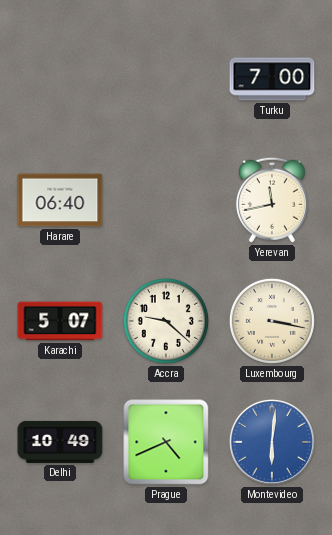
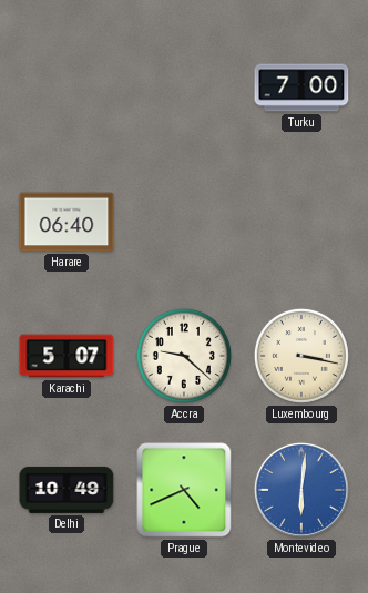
Yerevan: 11:43 -> none (272, 200)
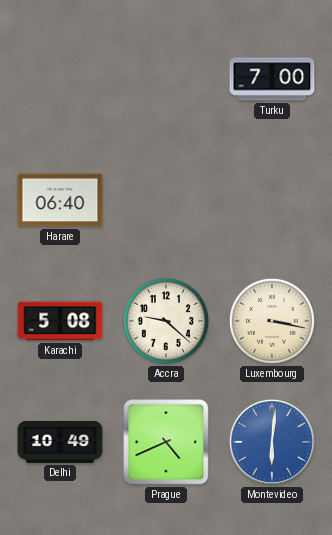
Karachi: 5:07 -> 5:08 (60, 321)
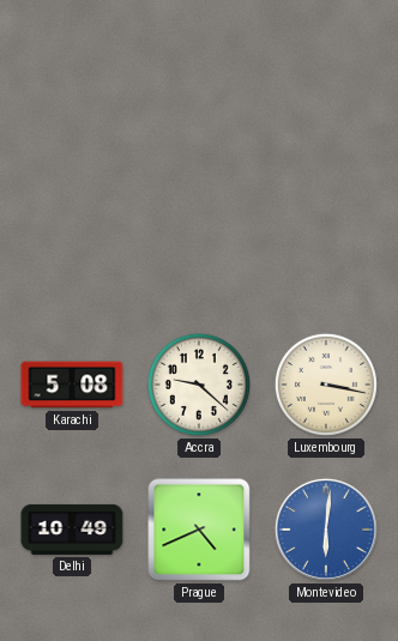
Turku: 7:00 -> none (272, 79)
Harare: 06:40 -> none (60, 200)
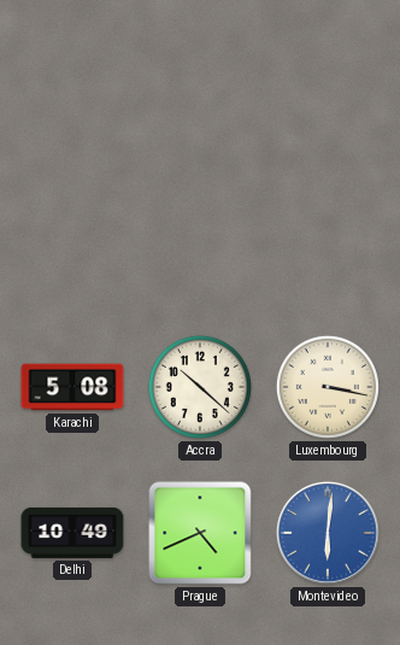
Accra: 9:22 -> 10:22 (200, 387)
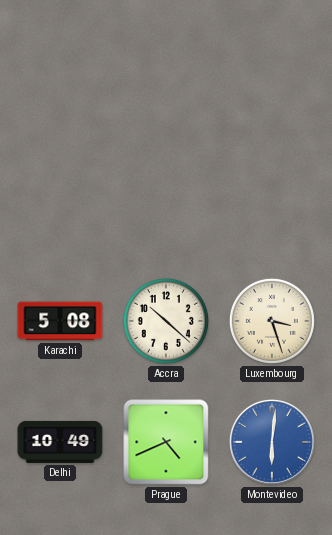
Luxembourg: 3:17 -> 3:27 (272, 321)
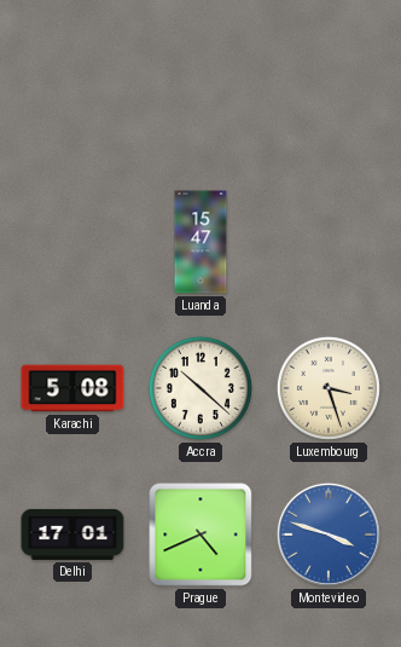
Luanda: none -> 15:47 (200, 242)
Delhi: 10:49 -> 17:01 (72, 535)
Montevideo: 6:01 -> 3:48 (329, 535)
